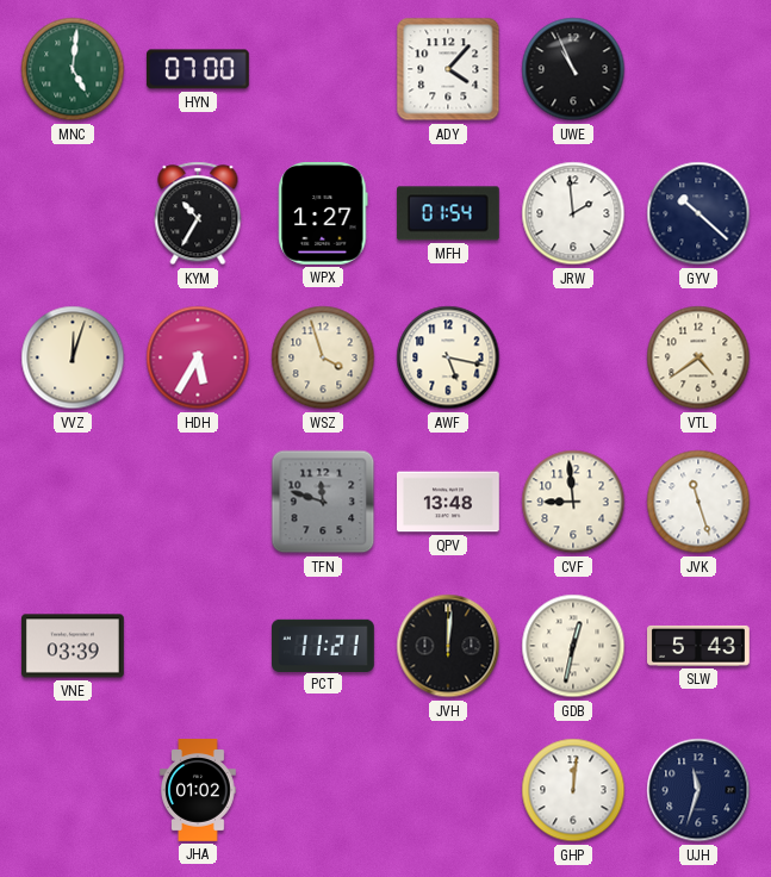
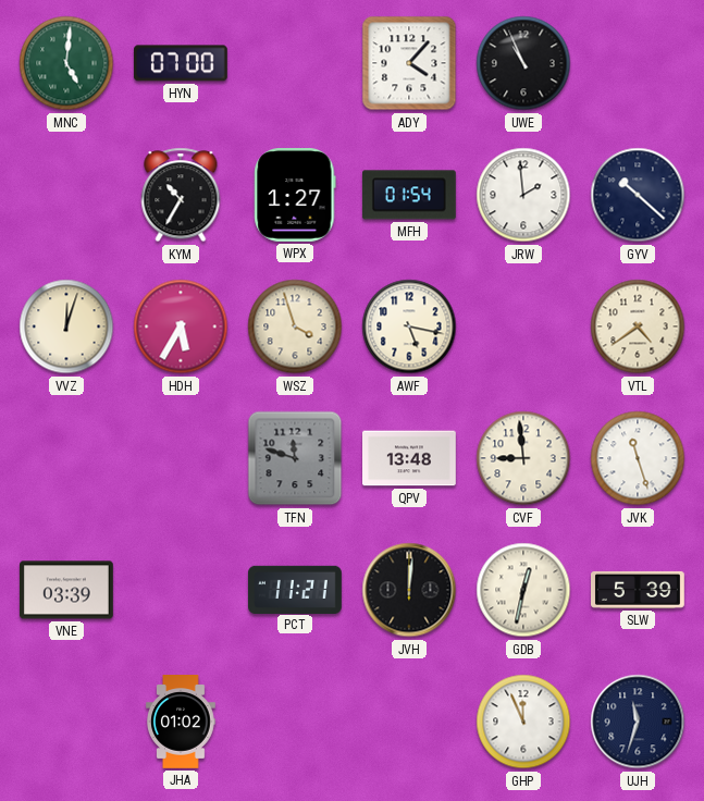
SLW: 5:43 -> 5:39 (639, 590)
GHP: 12:01 -> 11:56 (523, 722)
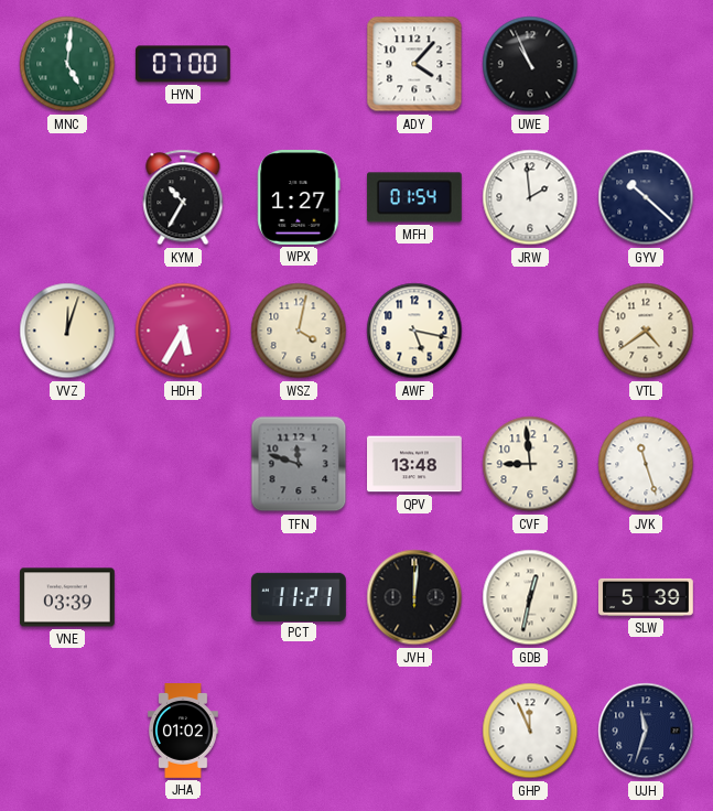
WSZ: 3:57 -> 4:02 (299, 331)
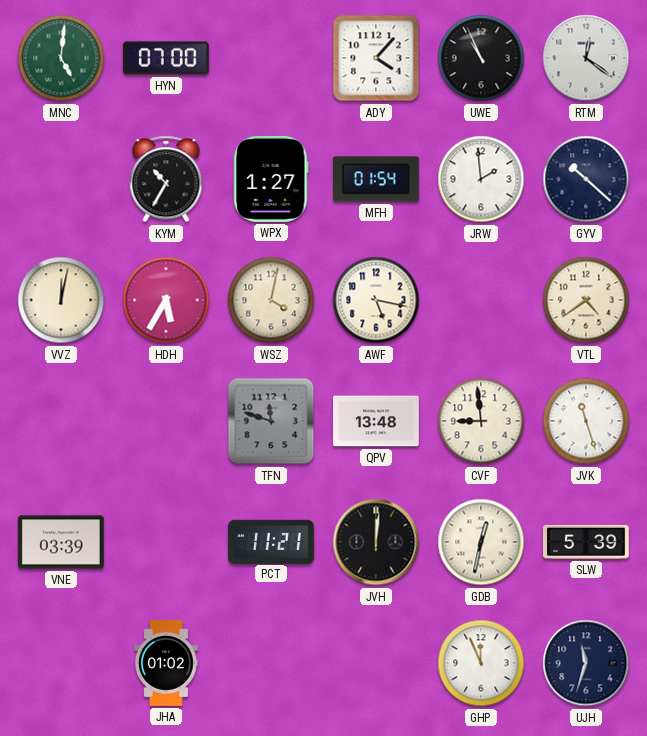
RTM: none -> 12:21 (586, 58)
VVZ: 12:03 -> 12:02 (61, 300)
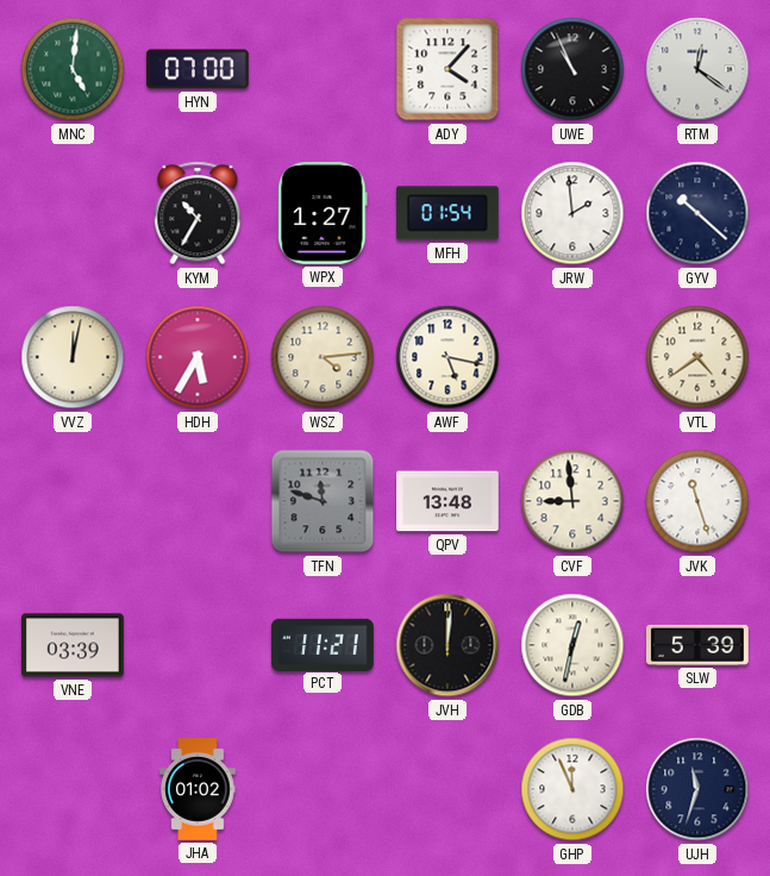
WSZ: 4:02 -> 4:14 (323, 357)
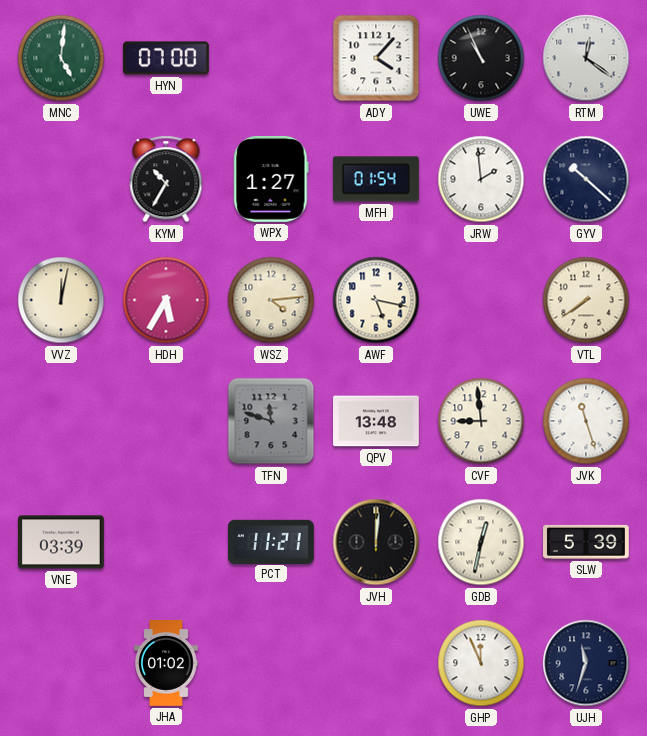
VTL: 4:39 -> 7:39 (586, 300)
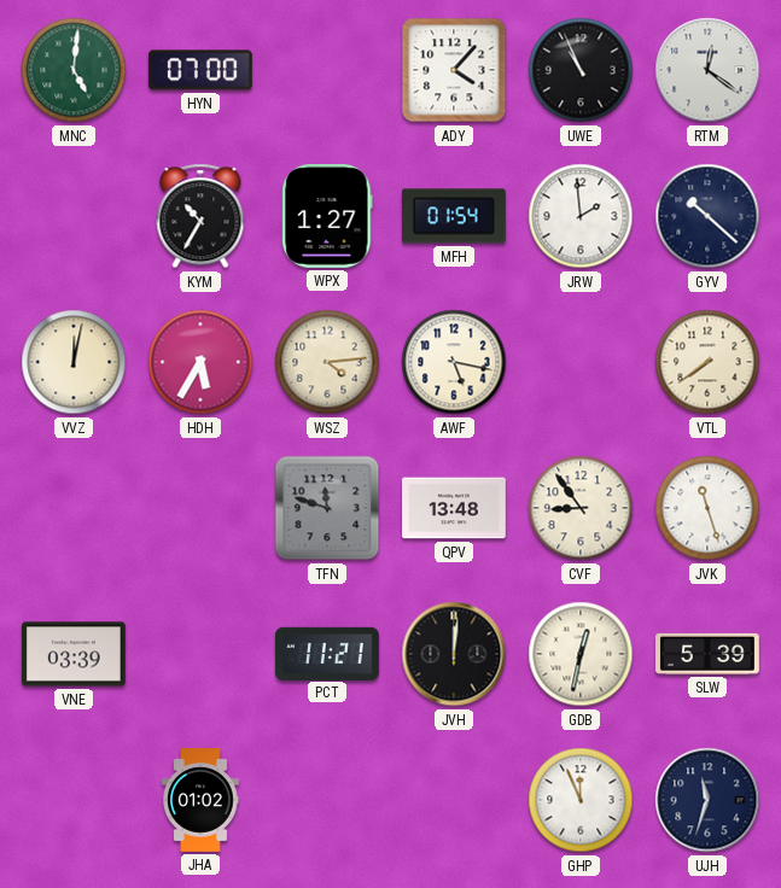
CVF: 8:59 -> 8:54 (581, 508)
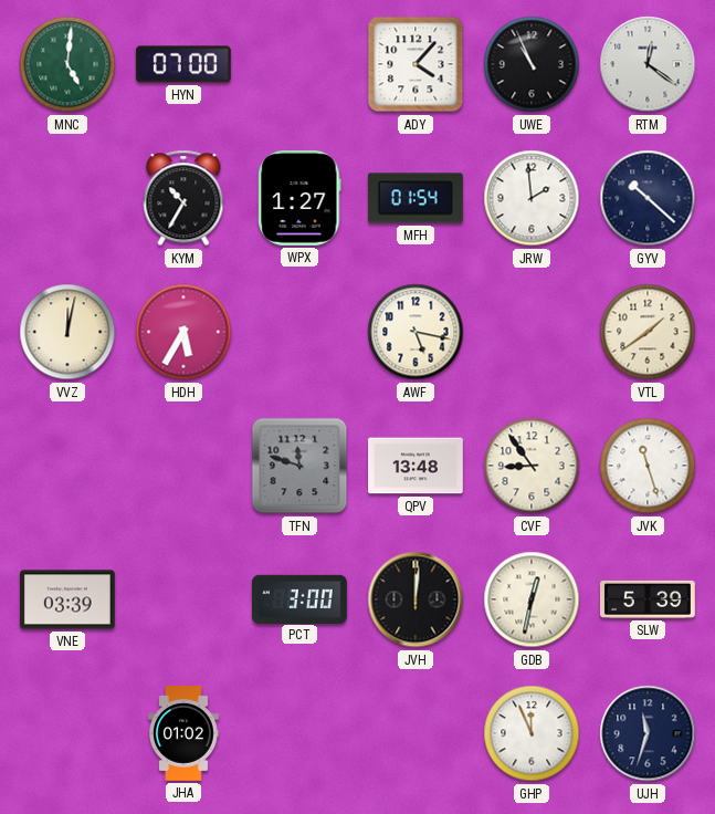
WSZ: 4:14 -> none (327, 362)
VTL: 7:39 -> 1:39 (648, 332)
PCT: 11:21 -> 3:00 (301, 598)
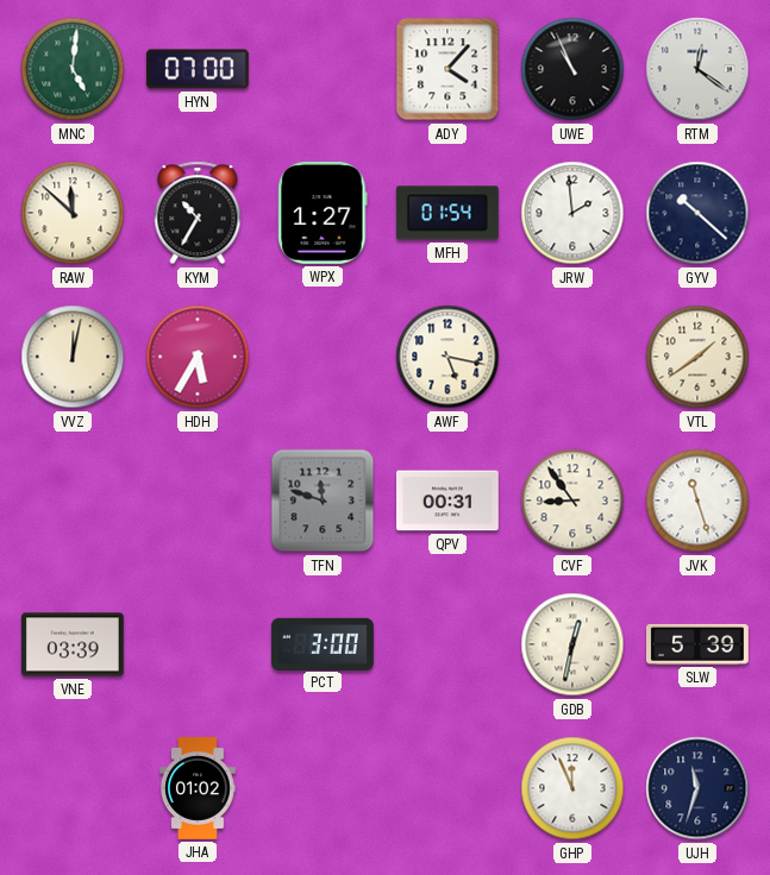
RAW: none -> 11:52 (73, 213)
QPV: 13:48 -> 00:31 (449, 501)
JVH: 12:01 -> none (416, 599)
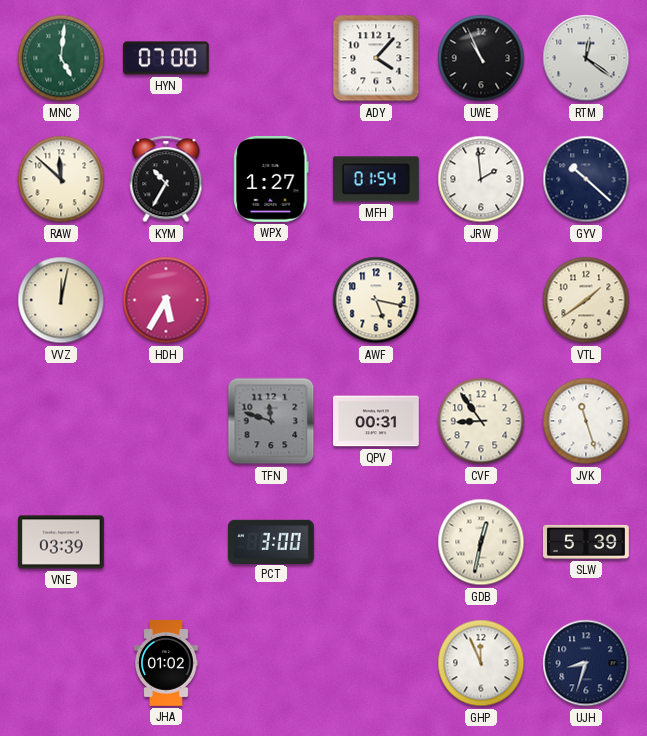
UJH: 11:33 -> 8:33 (586, 663)
